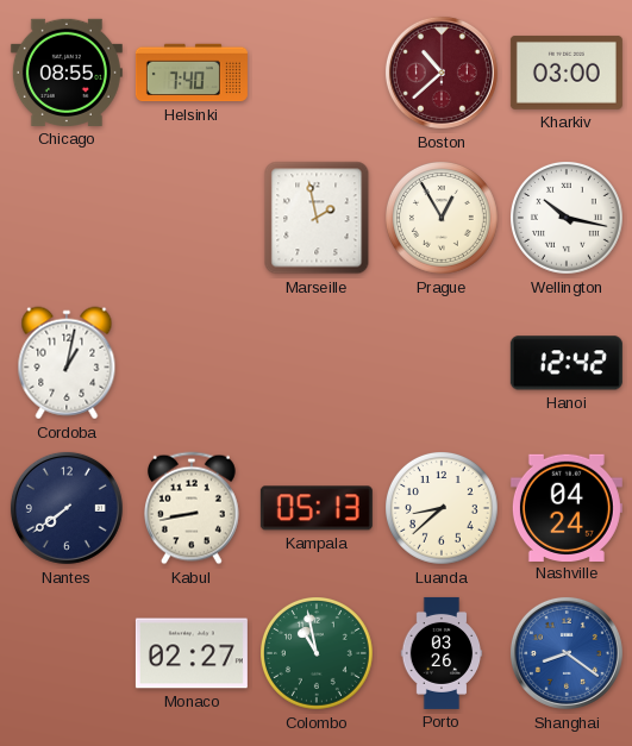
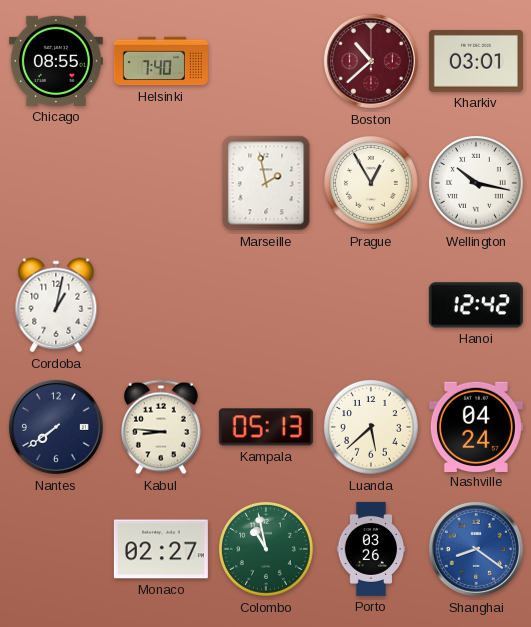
Kharkiv: 03:00 -> 03:01 (476, 61)
Kabul: 8:43 -> 8:46 (162, 427)
Luanda: 8:38 -> 5:38 (372, 428)
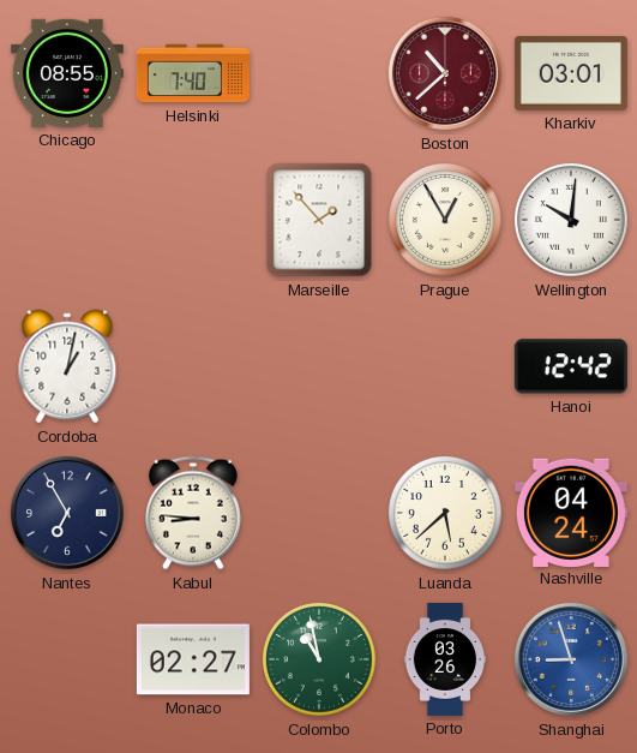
Marseille: 1:58 -> 1:53 (319, 220)
Wellington: 10:17 -> 10:01 (572, 221)
Nantes: 7:39 -> 6:55 (67, 513)
Kampala: 05:13 -> none (266, 427)
Shanghai: 8:21 -> 8:57 (571, 659)
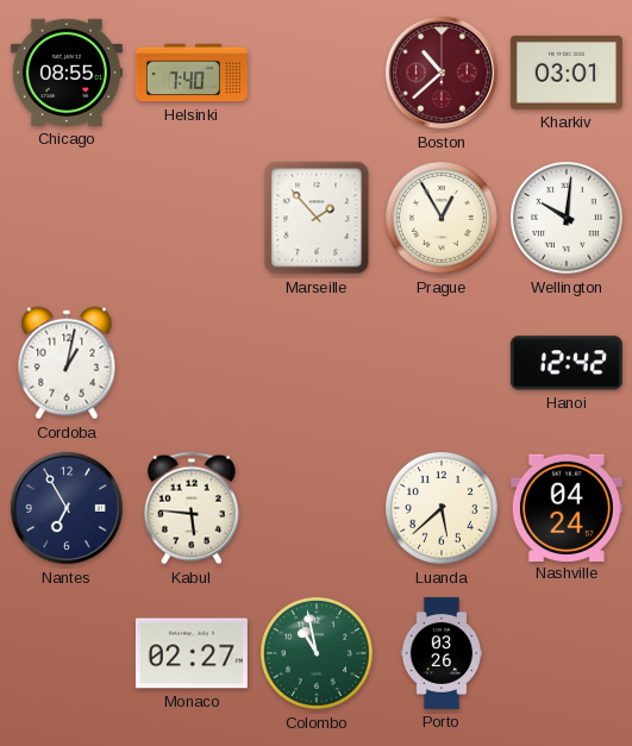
Kabul: 8:46 -> 5:46 (193, 508)
Shanghai: 8:57 -> none (571, 659)
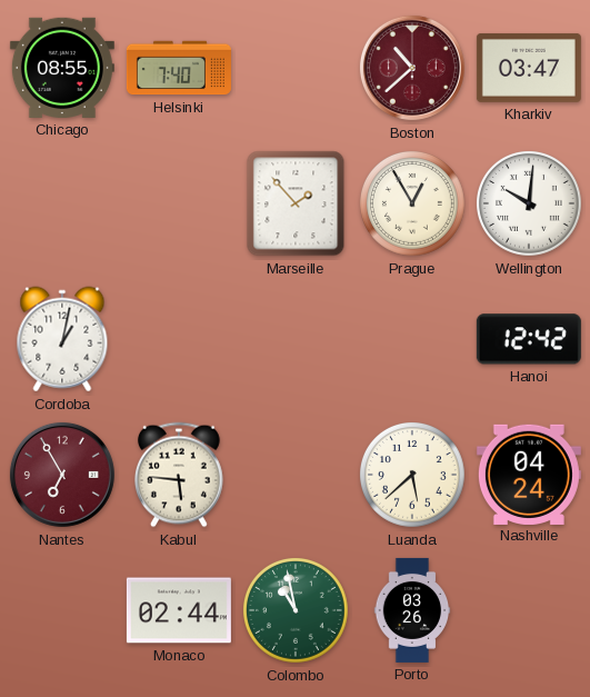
Kharkiv: 03:01 -> 03:47 (529, 68)
Nantes dial: navy -> burgundy (62, 475)
Monaco: 02:27 -> 02:44 (179, 610)
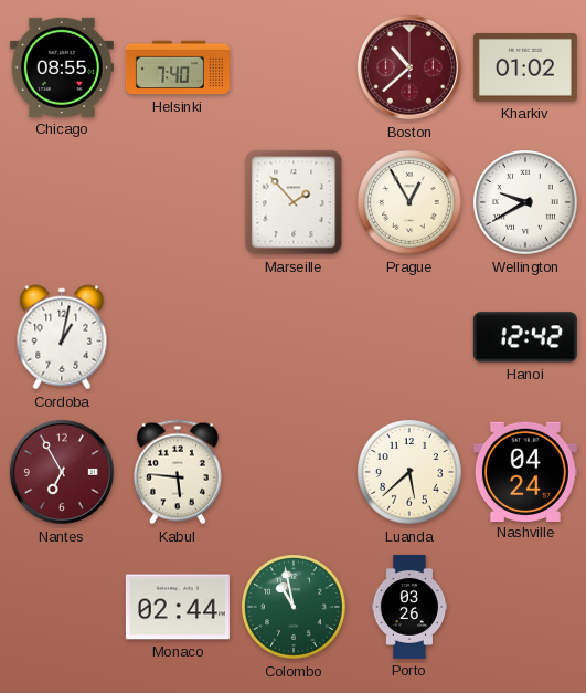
Kharkiv: 03:47 -> 01:02 (525, 67)
Wellington: 10:01 -> 9:40 (526, 203)
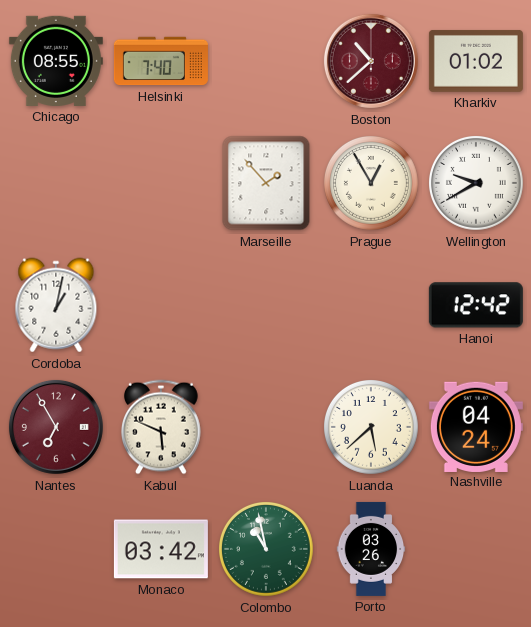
Kabul: 5:46 -> 5:49 (162, 427)
Monaco: 02:44 -> 03:42 (161, 549)
